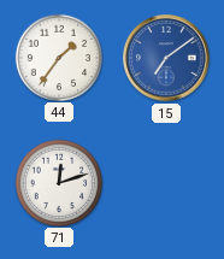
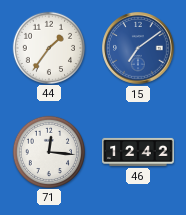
71: 12:12 -> 12:16 (48, 151)
46: none -> 12:42 (138, 152)
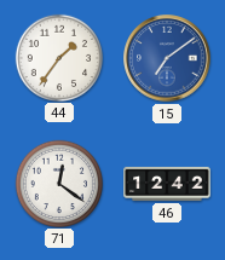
71: 12:16 -> 12:21 (58, 183)
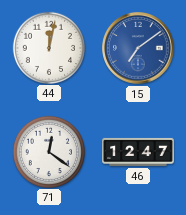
44: 1:36 -> 12:02 (48, 47)
46: 12:42 -> 12:47 (138, 152)
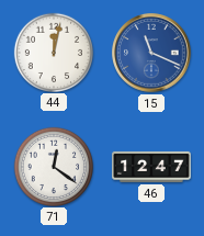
15: 7:09 -> 11:19 (151, 53)
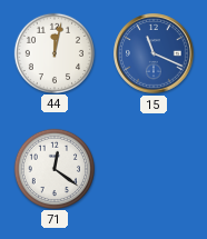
46: 12:47 -> none (151, 167)
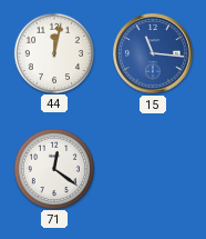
15: 11:19 -> 11:16 (153, 53)
